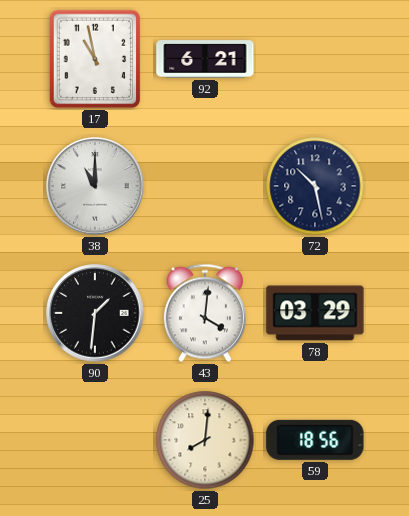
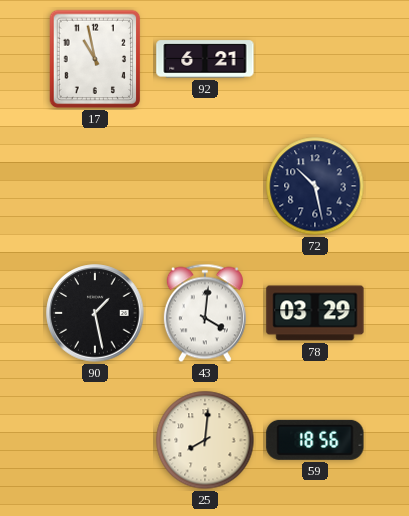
38: 11:00 -> none (95, 186)
90: 1:31 -> 1:28 (95, 313)
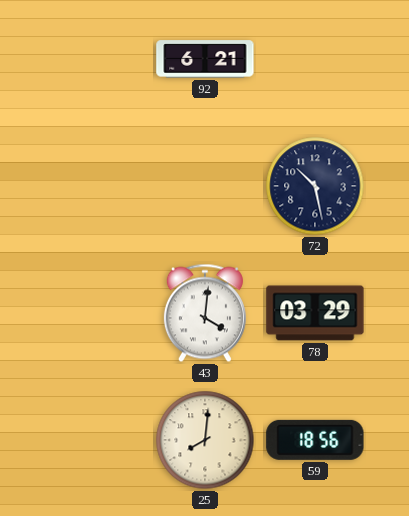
17: 10:58 -> none (95, 59)
90: 1:28 -> none (95, 313)
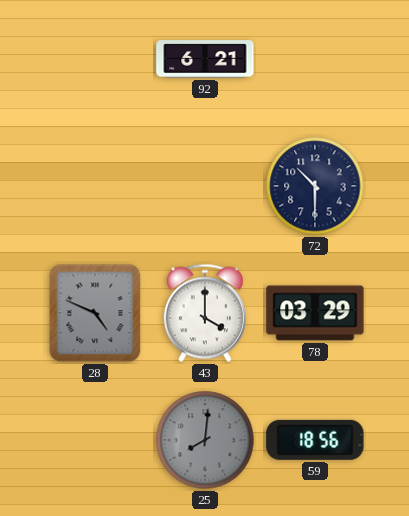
72: 10:28 -> 10:30 (315, 186)
28: none -> 4:49 (95, 313)
43: 4:01 -> 4:00 (205, 313)
25 dial: cream -> grey (205, 440)
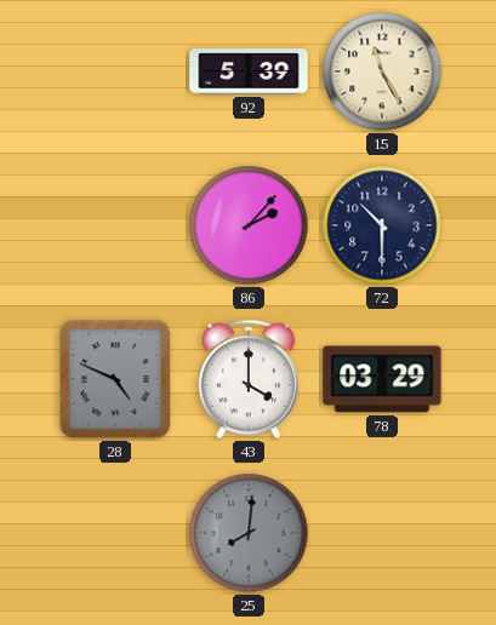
92: 6:21 -> 5:39 (249, 71)
15: none -> 11:25 (382, 71)
86: none -> 2:07 (249, 225)
59: 18:56 -> none (315, 440)
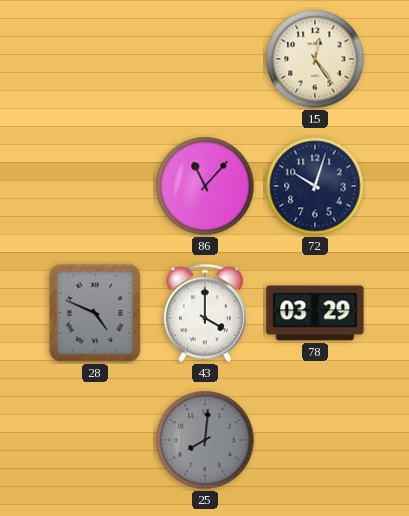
92: 5:39 -> none (249, 71)
15: 11:25 -> 12:24 (315, 59)
86: 2:07 -> 11:07 (205, 186)
72: 10:30 -> 10:03 (315, 186)
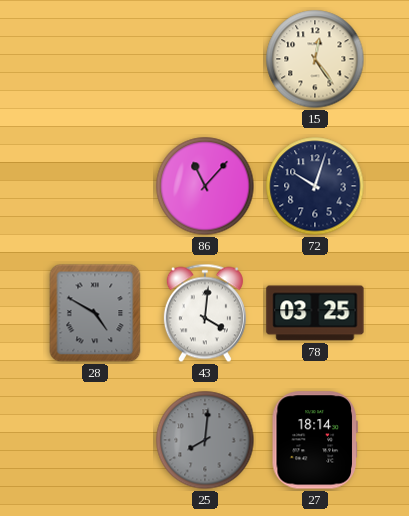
28: 4:49 -> 4:50 (95, 313)
43: 4:00 -> 4:01 (205, 313)
78: 03:29 -> 03:25 (315, 313)
27: none -> 18:14 (315, 440)
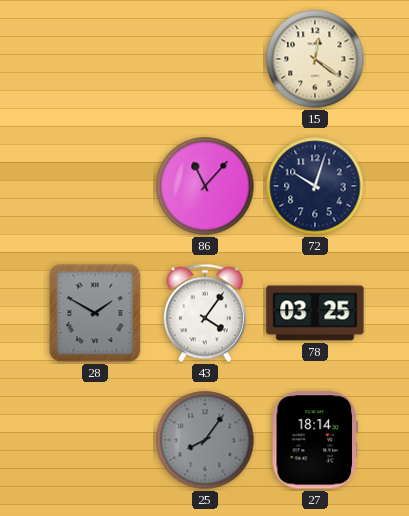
15: 12:24 -> 12:21 (315, 59)
28: 4:50 -> 1:50 (95, 313)
43: 4:01 -> 4:06 (205, 313)
25: 8:01 -> 8:06 (205, 440)
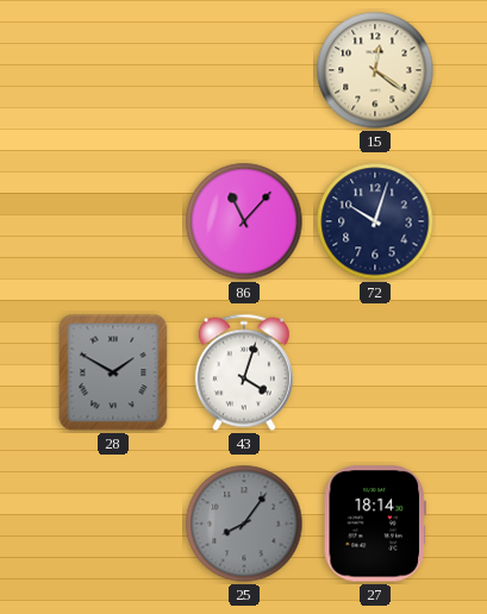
43: 4:06 -> 4:03 (244, 372)
78: 03:25 -> none (315, 313)
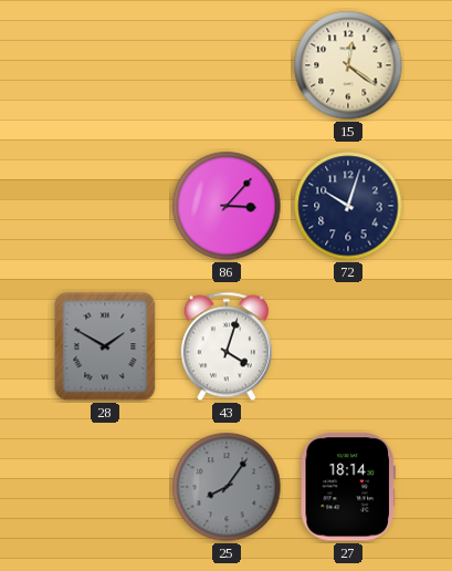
86: 11:07 -> 3:07 (227, 206)
